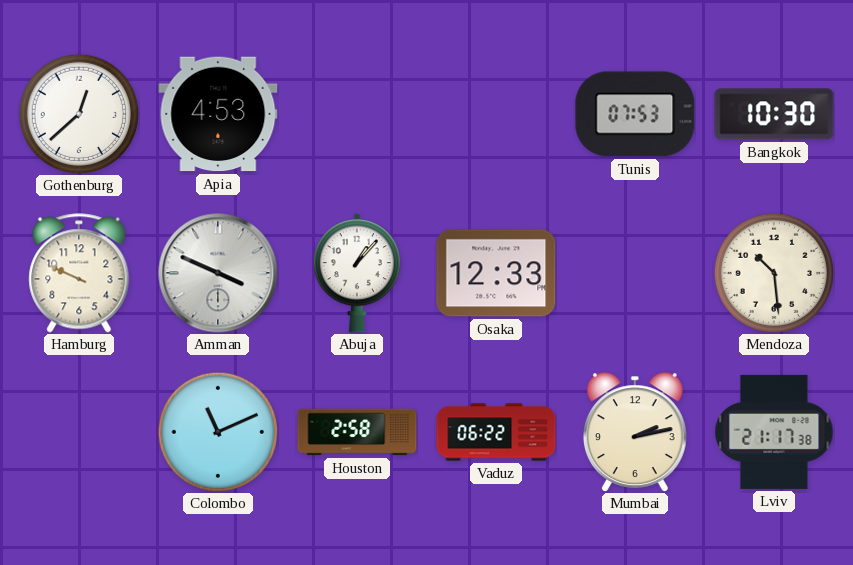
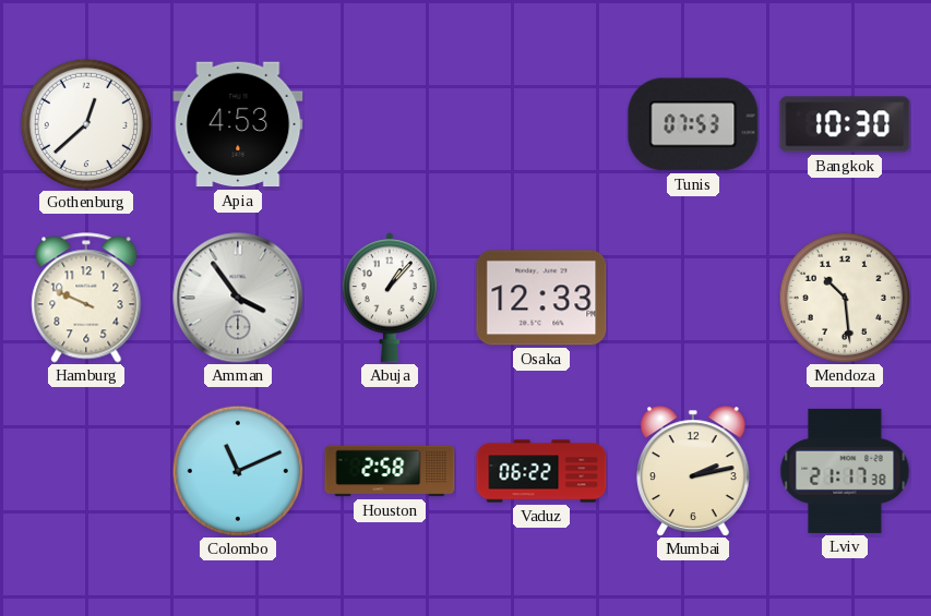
Amman: 3:49 -> 3:54 (238, 298)
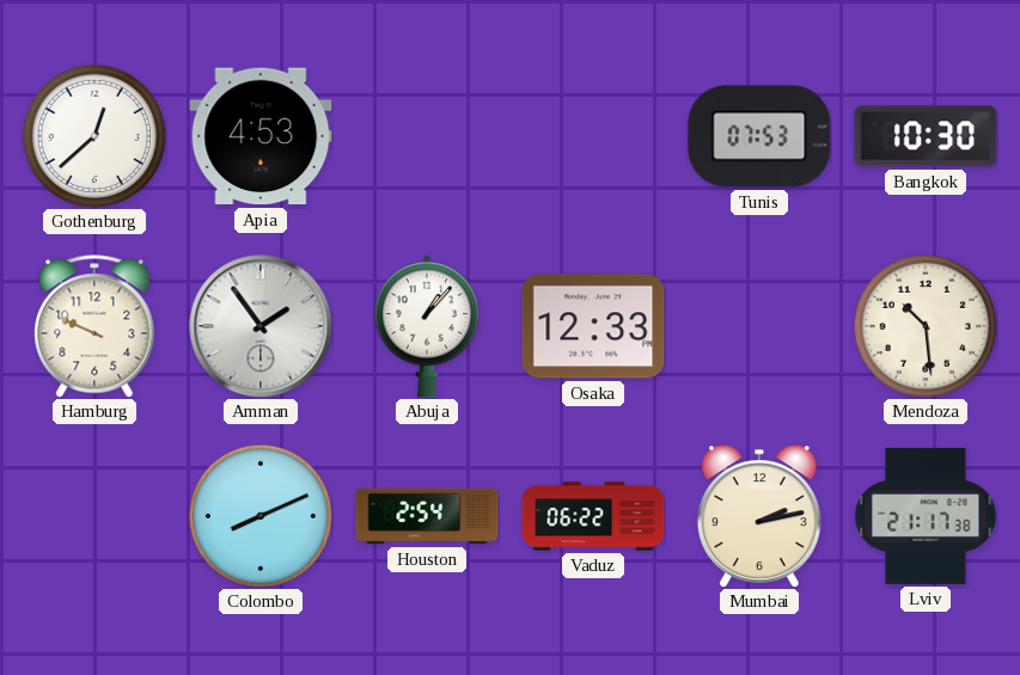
Amman: 3:54 -> 1:54 (261, 326)
Colombo: 11:11 -> 8:11 (259, 515)
Houston: 2:58 -> 2:54 (427, 516)
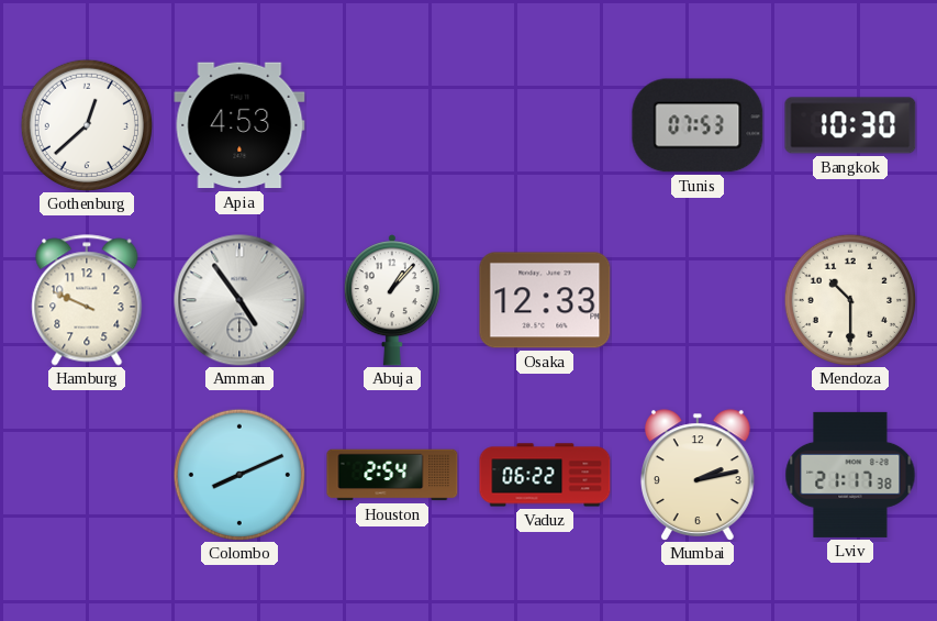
Amman: 1:54 -> 4:54 (239, 300)
Mendoza: 10:29 -> 10:30 (849, 299)
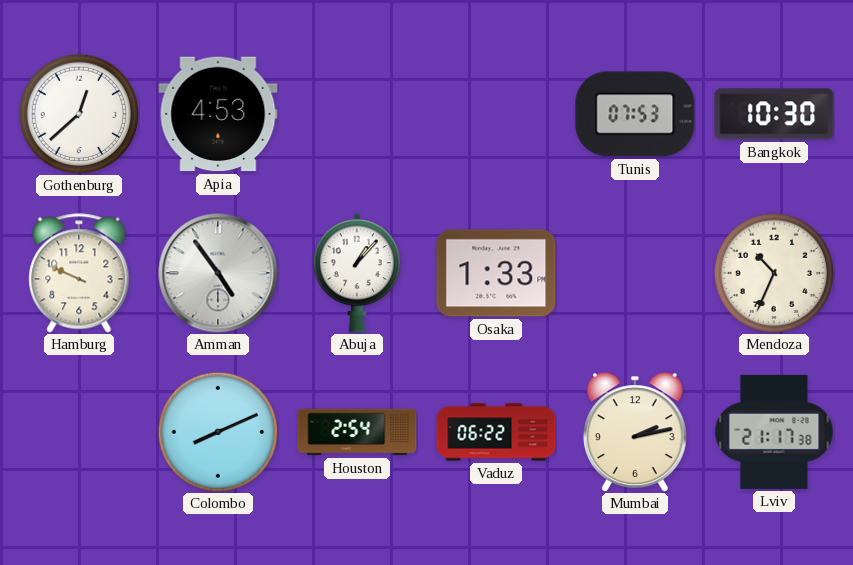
Osaka: 12:33 -> 1:33 (496, 273)
Mendoza: 10:30 -> 10:34 (773, 272)
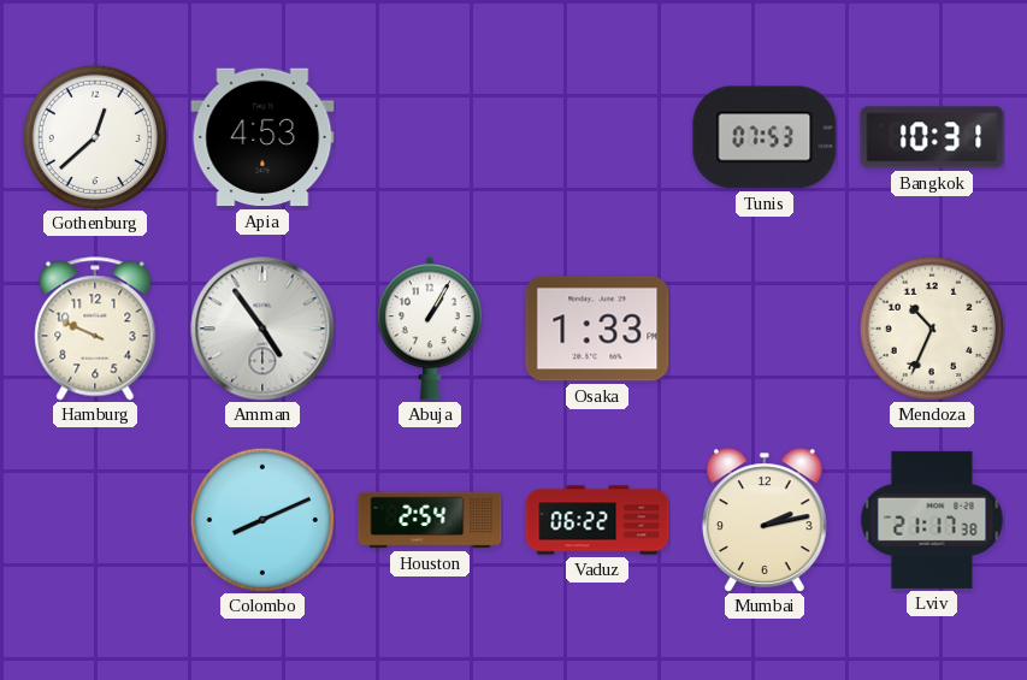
Bangkok: 10:30 -> 10:31 (932, 137)
Abuja: 1:07 -> 1:05 (430, 329)
